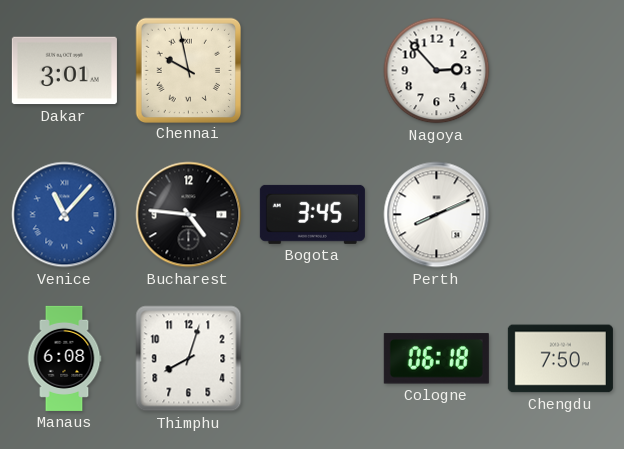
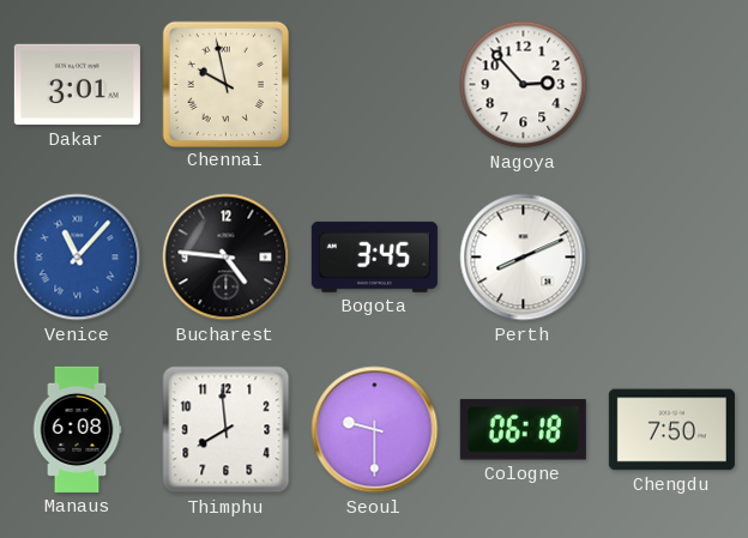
Thimphu: 8:03 -> 7:59 (227, 430)
Seoul: none -> 9:30 (375, 430)
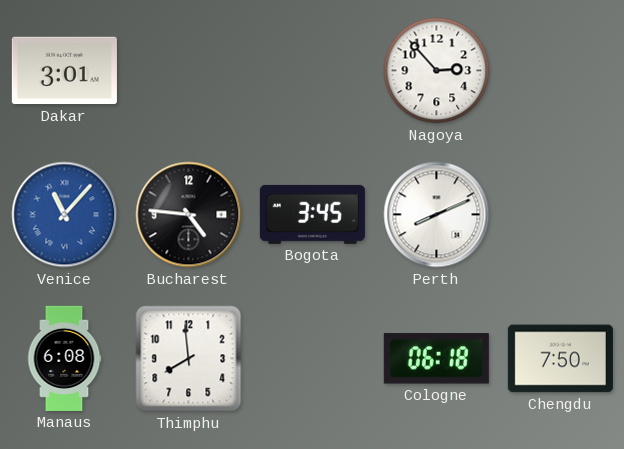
Chennai: 9:58 -> none (225, 84)
Seoul: 9:30 -> none (375, 430)
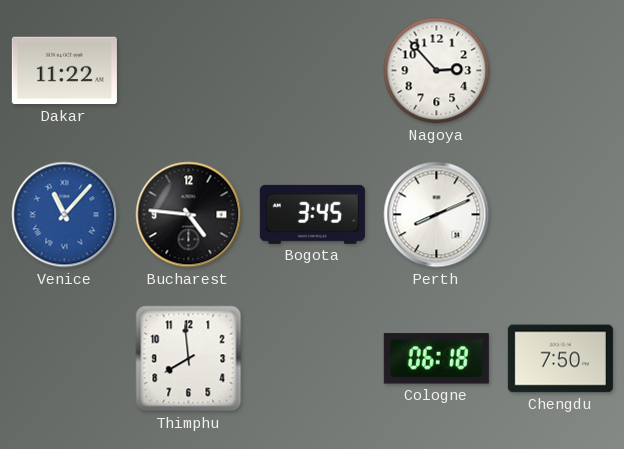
Dakar: 3:01 -> 11:22 (64, 71)
Manaus: 6:08 -> none (64, 358)
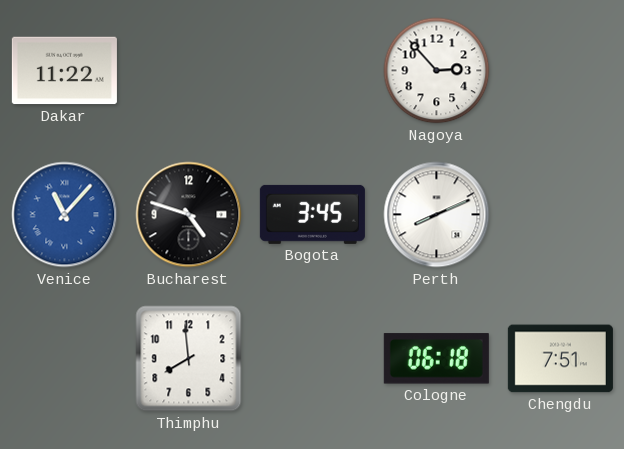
Bucharest: 4:46 -> 4:48 (189, 215)
Chengdu: 7:50 -> 7:51 (560, 359)
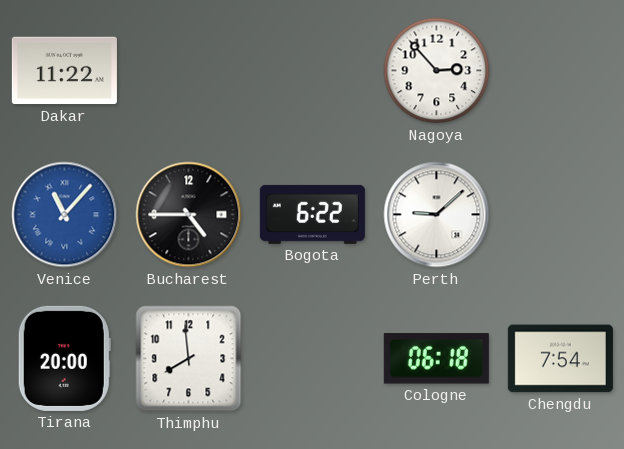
Bucharest: 4:48 -> 4:45 (189, 215)
Bogota: 3:45 -> 6:22 (312, 214)
Perth: 8:11 -> 9:08 (437, 215)
Tirana: none -> 20:00 (64, 358)
Chengdu: 7:51 -> 7:54 (560, 359)
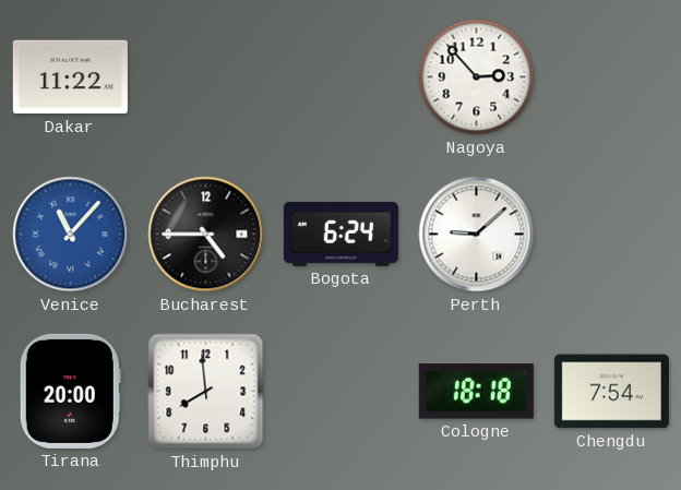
Bogota: 6:22 -> 6:24 (340, 234)
Cologne: 06:18 -> 18:18 (476, 392)
